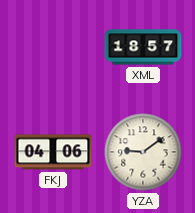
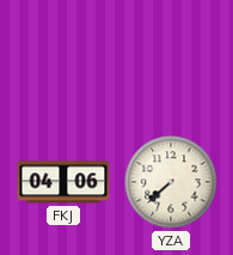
XML: 18:57 -> none (143, 47)
YZA: 9:09 -> 7:38 (171, 182)
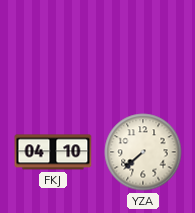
FKJ: 04:06 -> 04:10 (53, 152)
